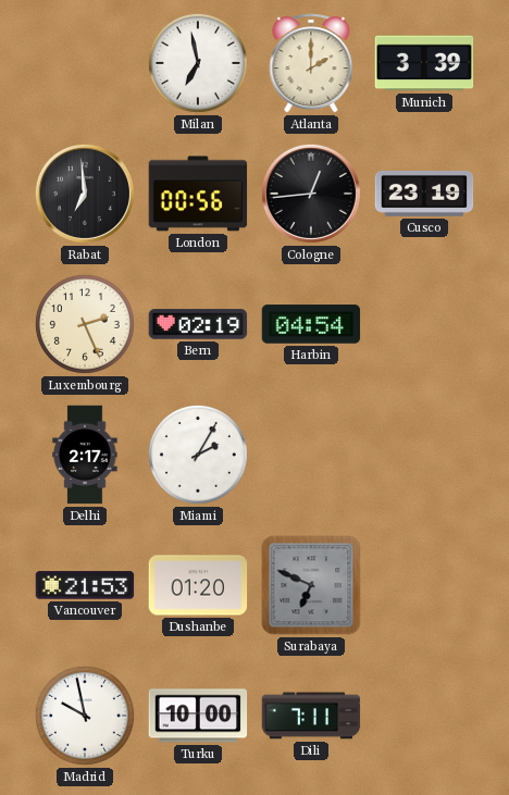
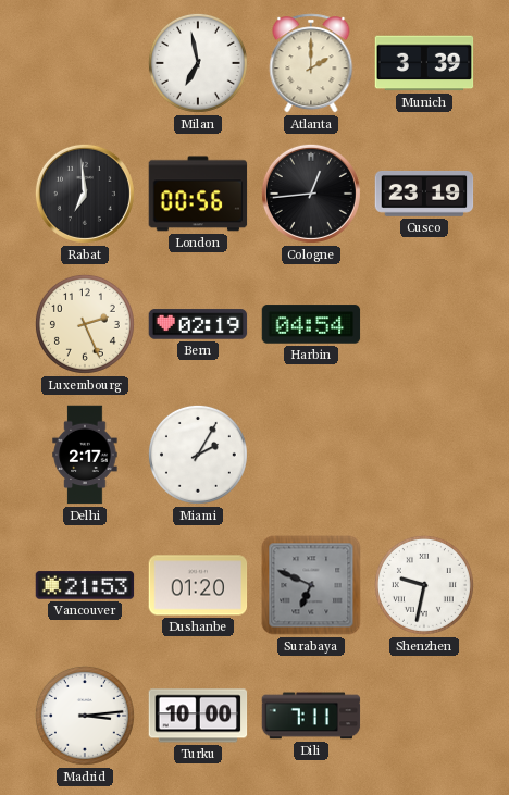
Shenzhen: none -> 9:32 (424, 585)
Madrid: 9:58 -> 3:14 (85, 716)
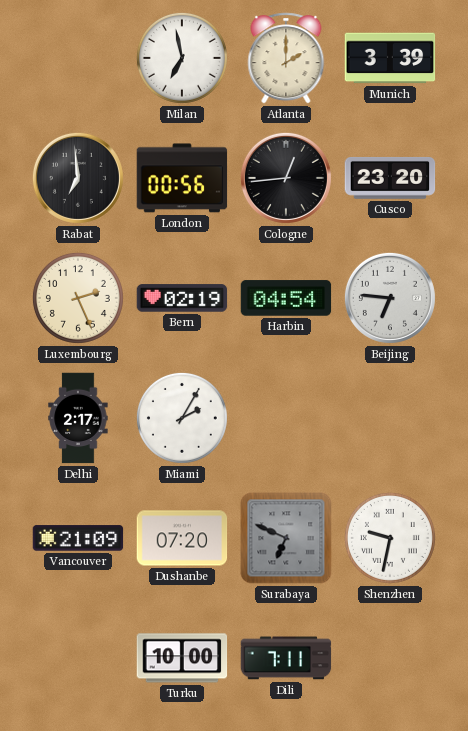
Cusco: 23:19 -> 23:20 (390, 178)
Beijing: none -> 6:46 (390, 298)
Vancouver: 21:53 -> 21:09 (78, 538)
Dushanbe: 01:20 -> 07:20 (182, 538)
Madrid: 3:14 -> none (85, 716)
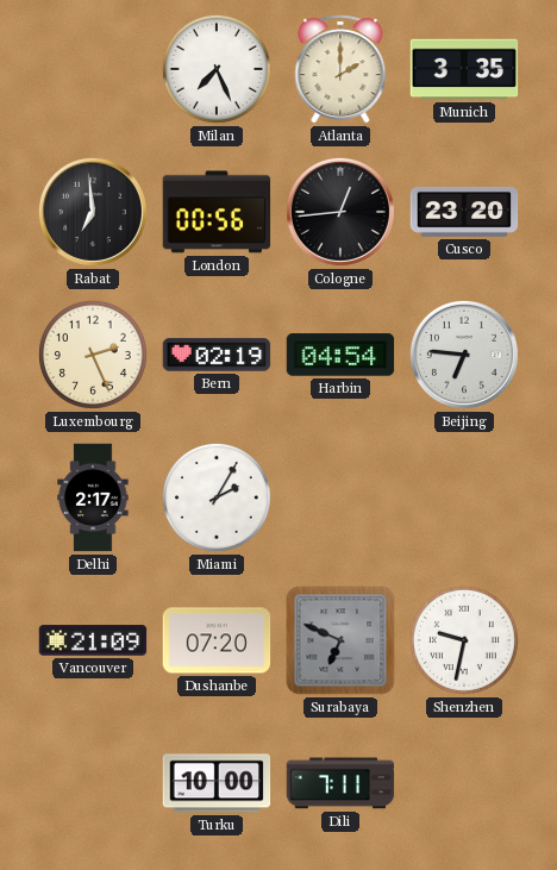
Milan: 6:58 -> 7:26 (217, 69)
Munich: 3:39 -> 3:35 (464, 69)
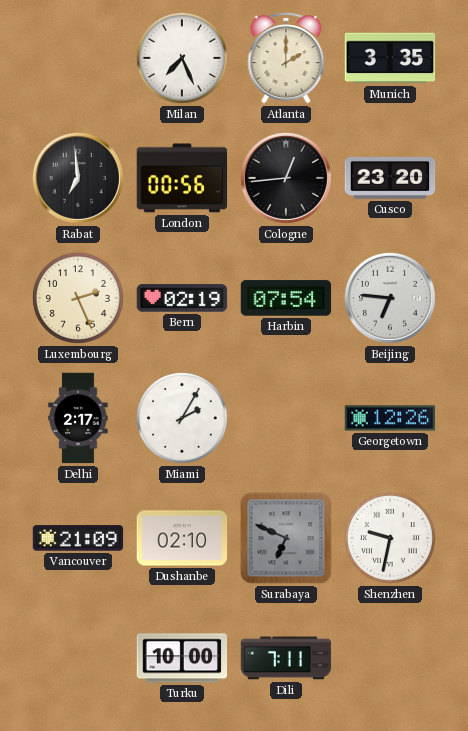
Harbin: 04:54 -> 07:54 (286, 298)
Georgetown: none -> 12:26 (390, 418)
Dushanbe: 07:20 -> 02:10 (182, 538)
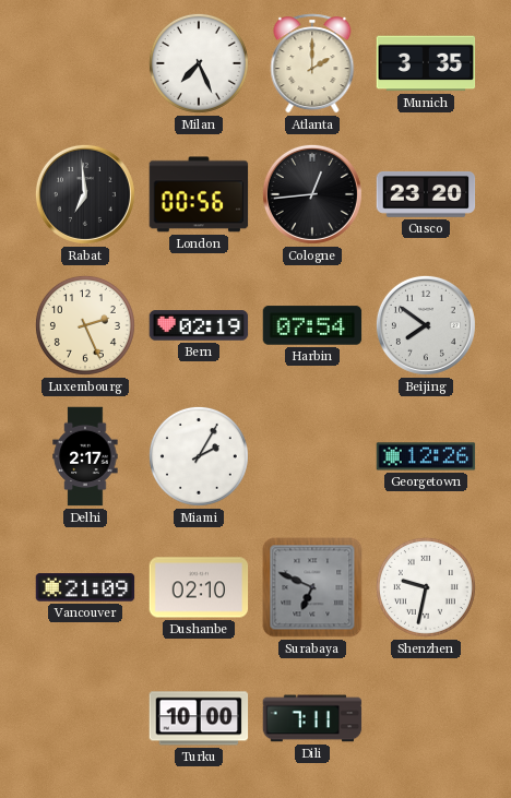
Beijing: 6:46 -> 7:51 (426, 325)
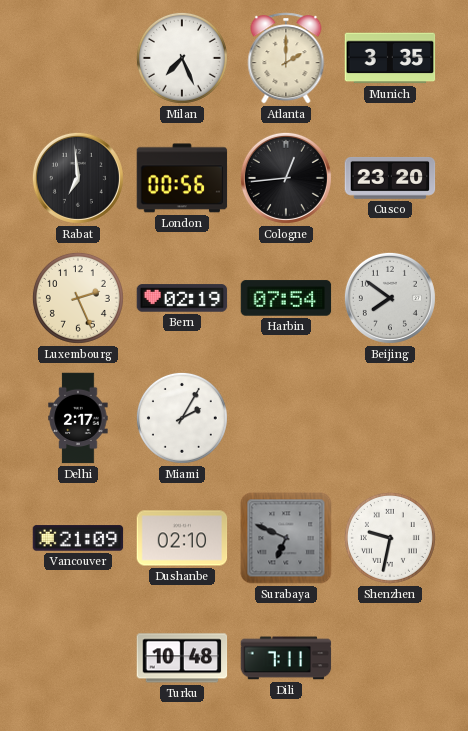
Georgetown: 12:26 -> none (426, 456)
Turku: 10:00 -> 10:48 (182, 658)
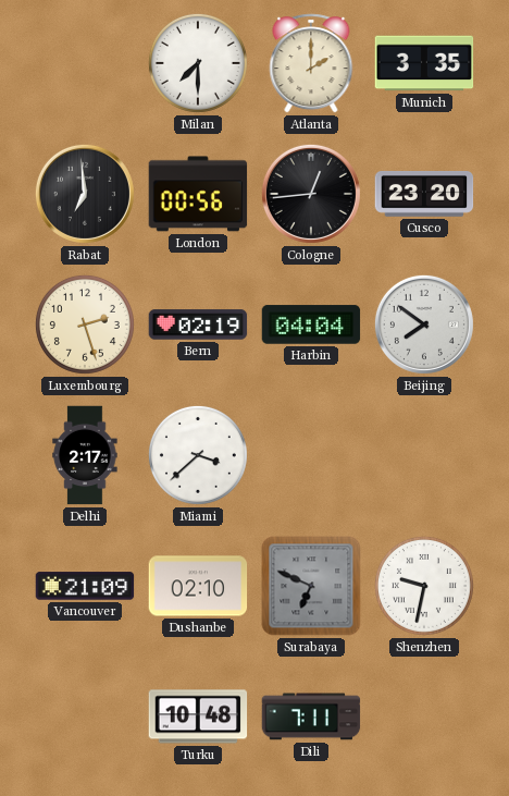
Milan: 7:26 -> 7:30 (198, 63)
Luxembourg: 2:26 -> 2:27 (85, 324)
Harbin: 07:54 -> 04:04 (311, 324)
Miami: 2:05 -> 3:38 (198, 455)
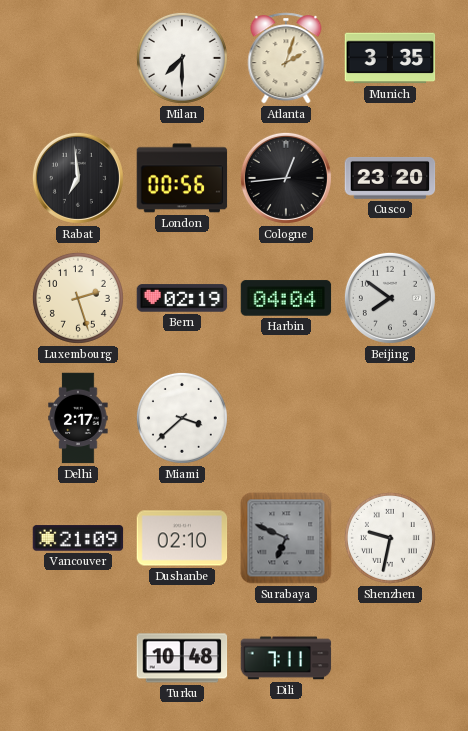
Atlanta: 2:00 -> 2:03 (286, 58)
